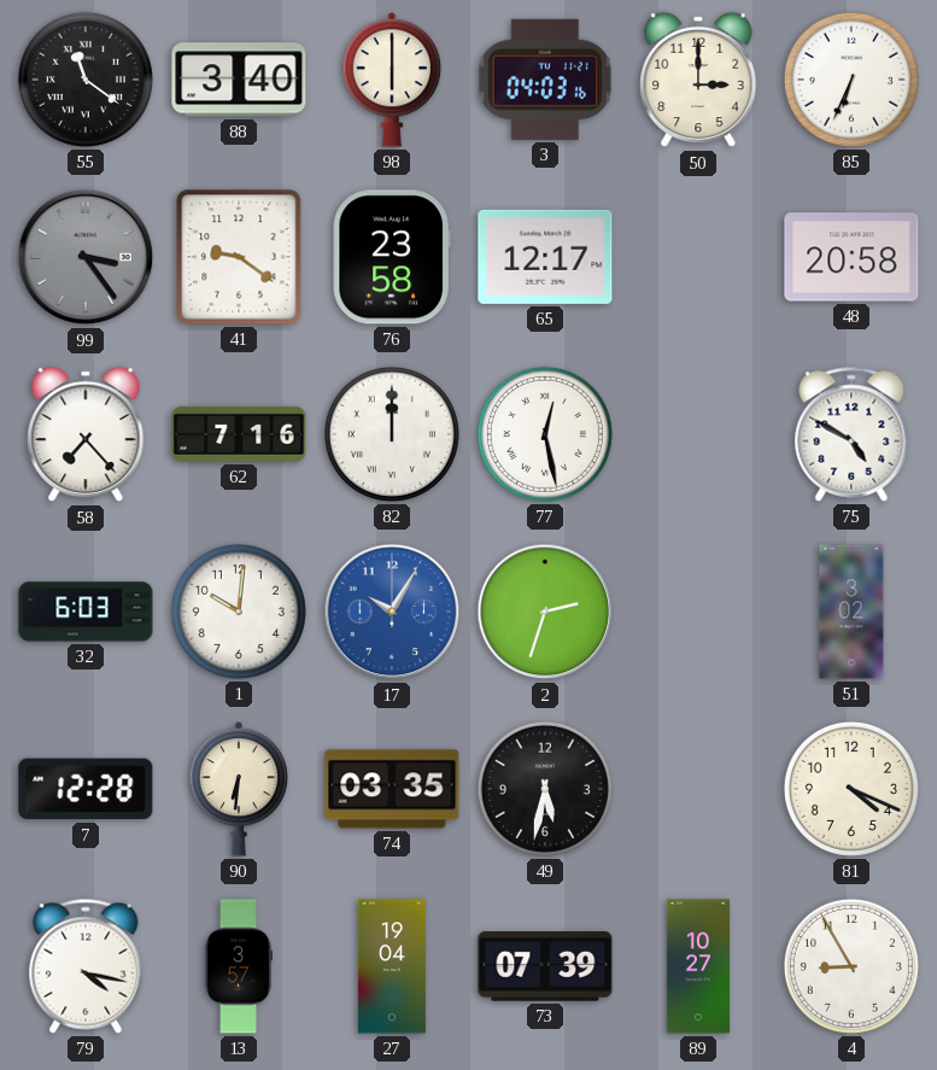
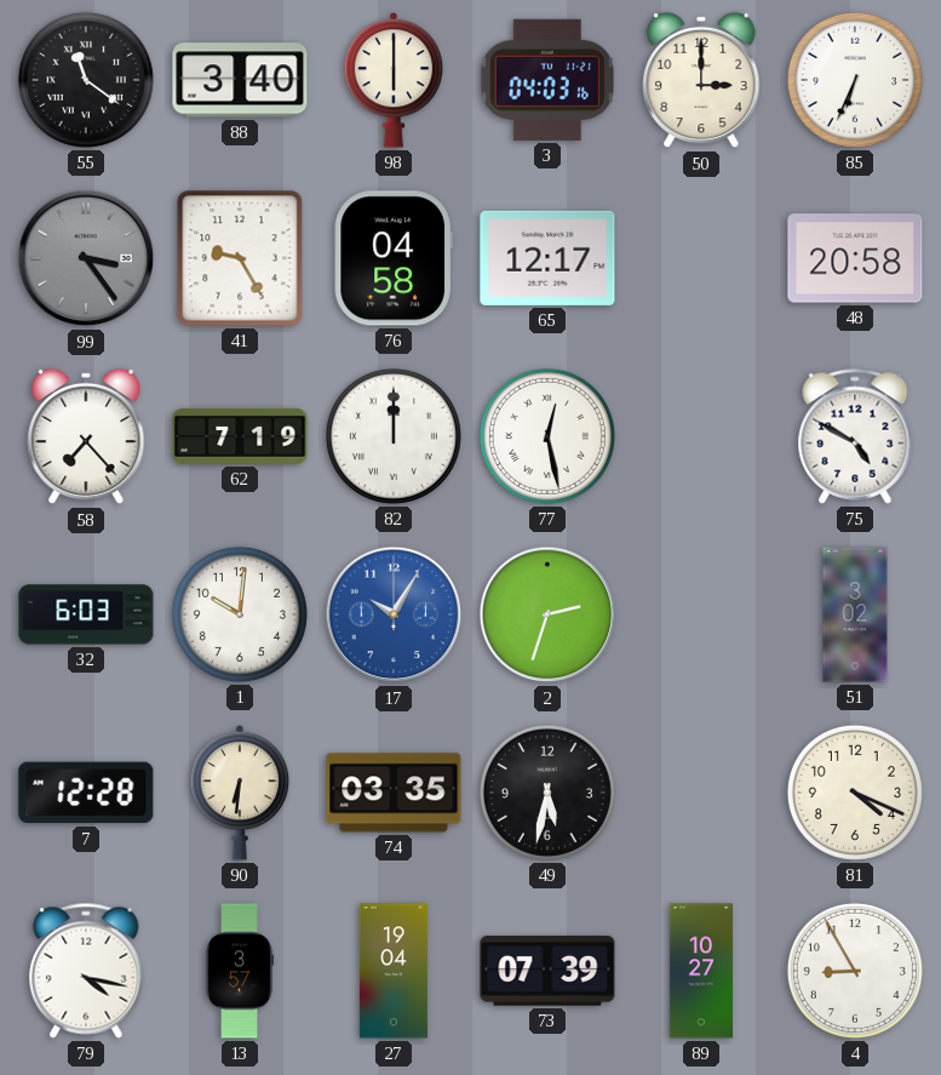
41: 9:21 -> 9:25 (240, 258)
76: 23:58 -> 04:58 (394, 258)
62: 7:16 -> 7:19 (240, 436)
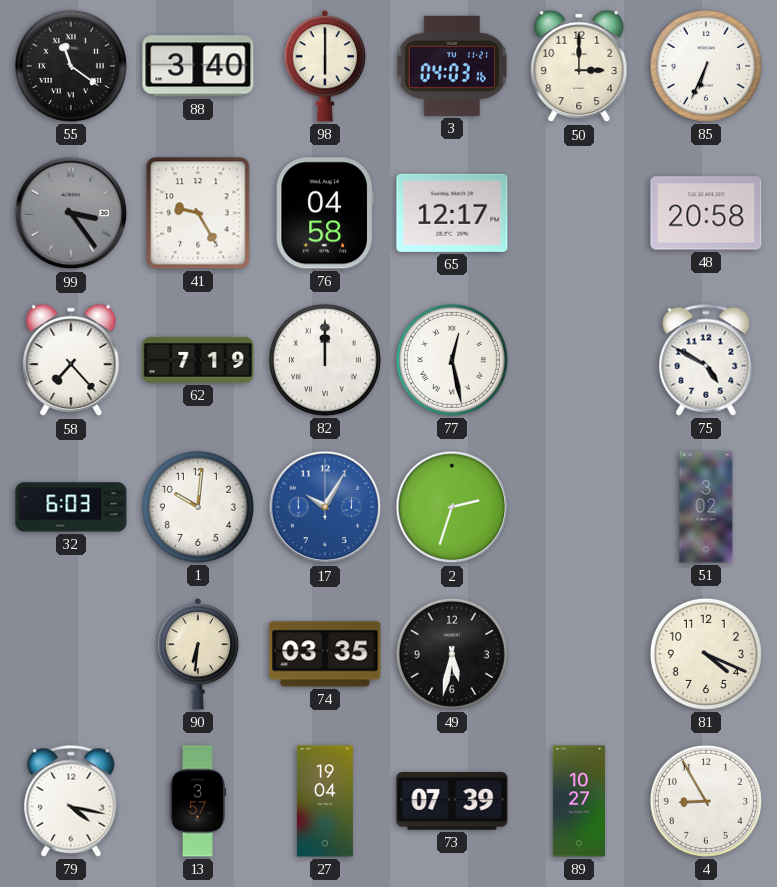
7: 12:28 -> none (86, 793)
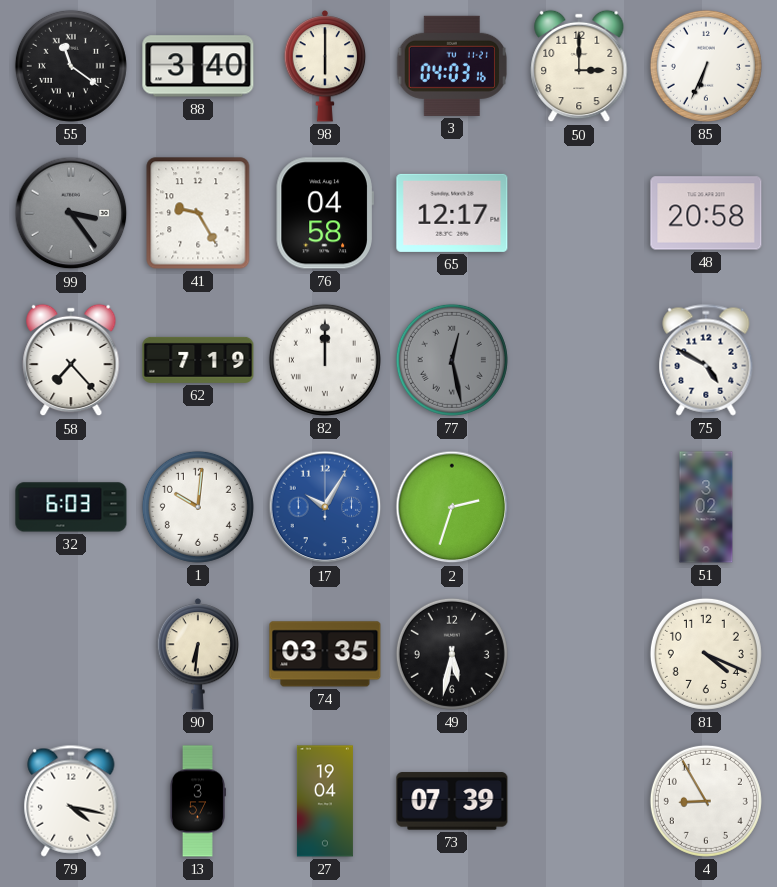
77 dial: white -> grey (452, 360)
89: 10:27 -> none (578, 801)
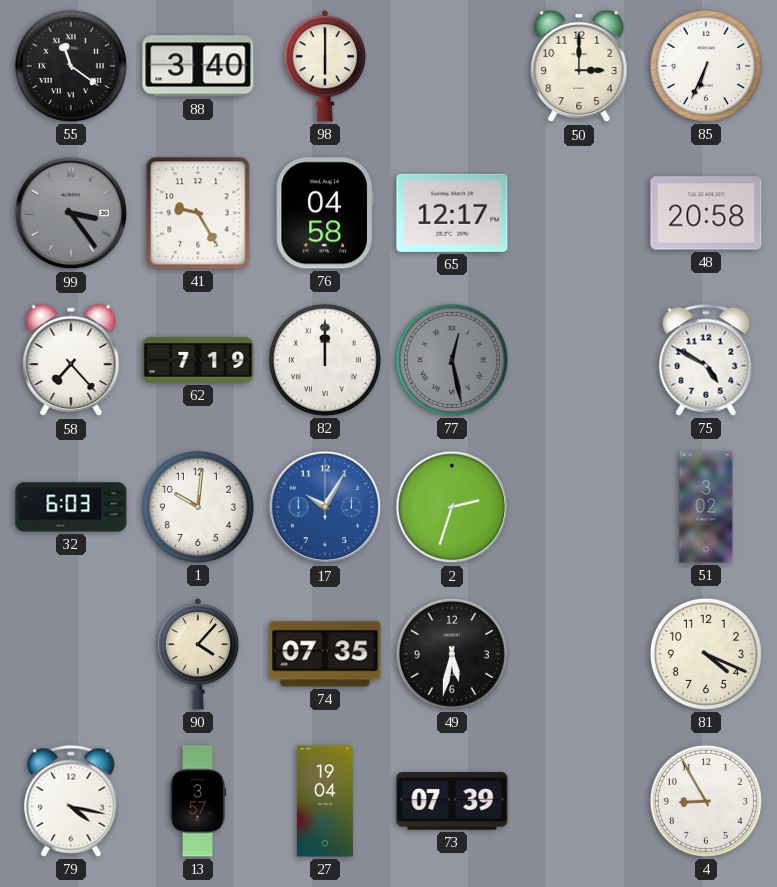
3: 04:03 -> none (452, 66)
90: 6:31 -> 4:07 (198, 654)
74: 03:35 -> 07:35 (325, 654)
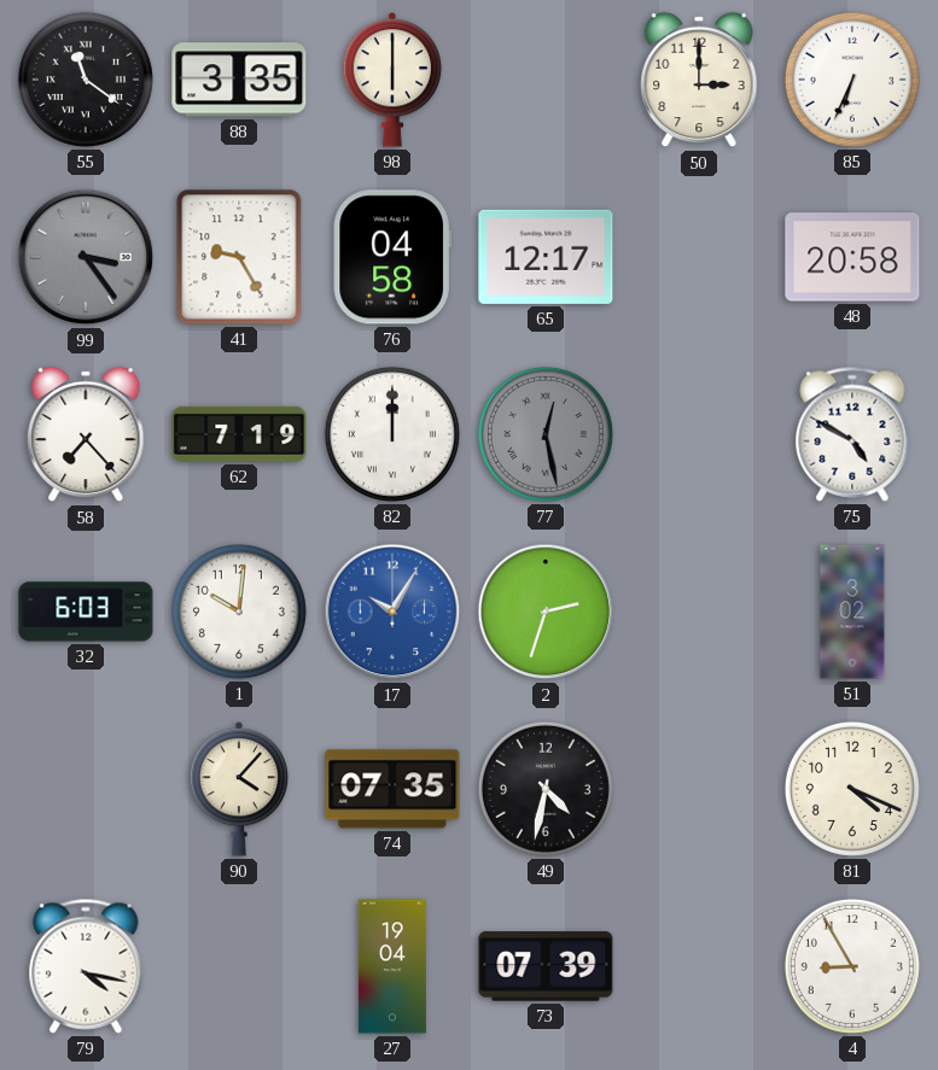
88: 3:40 -> 3:35 (239, 80)
49: 5:32 -> 4:32 (546, 789)
13: 3:57 -> none (197, 801)
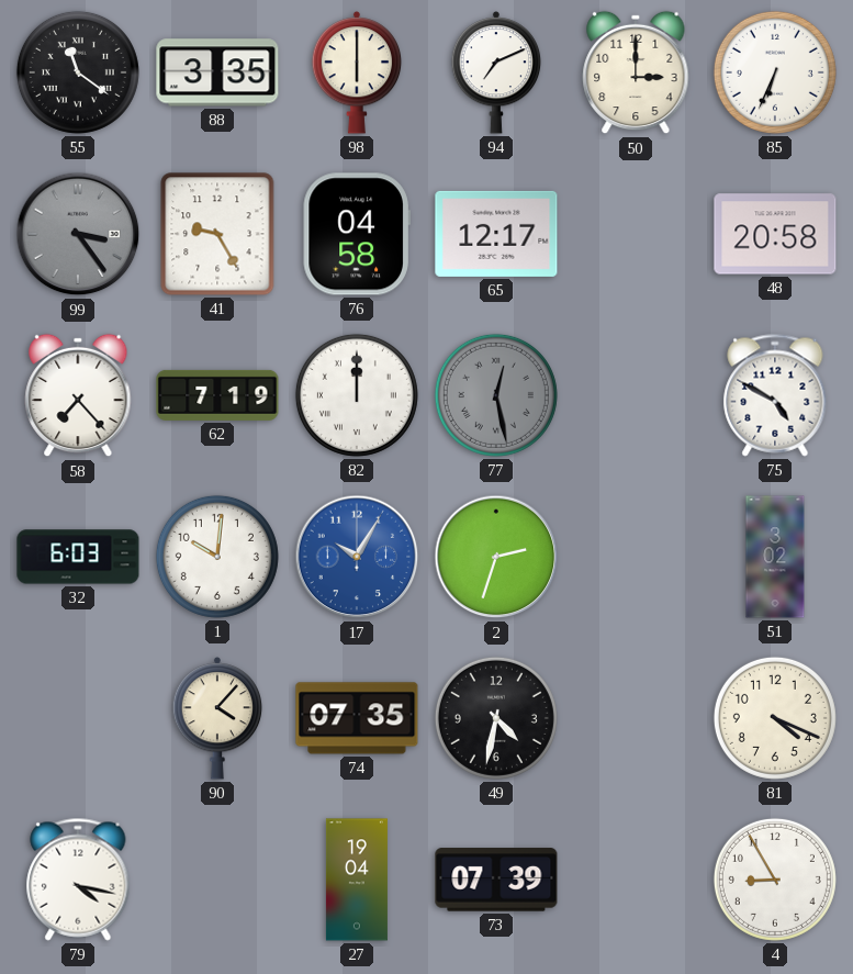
94: none -> 7:11 (496, 72)
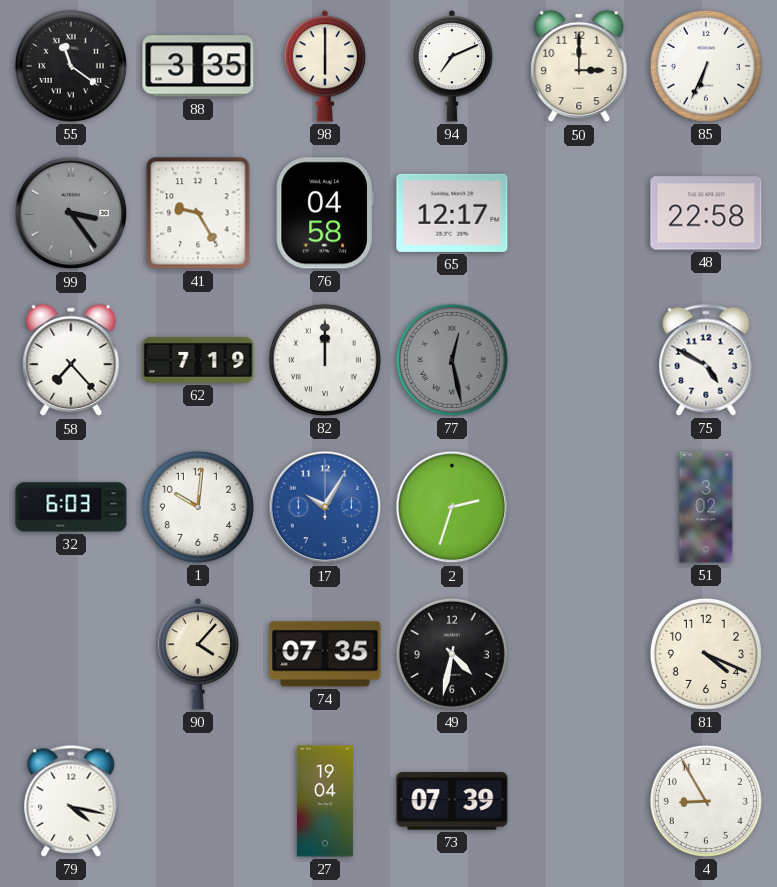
48: 20:58 -> 22:58 (706, 213)
